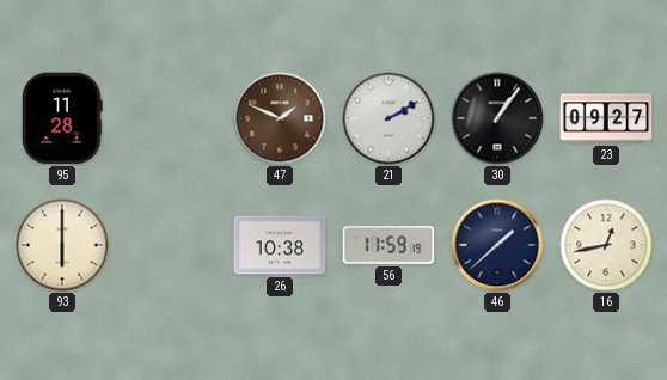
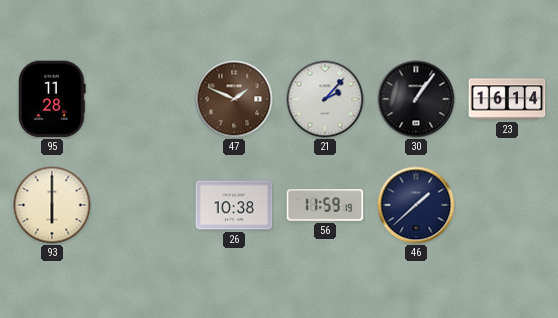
21: 2:10 -> 2:07 (325, 99)
23: 09:27 -> 16:14 (507, 99)
16: 12:43 -> none (606, 245)
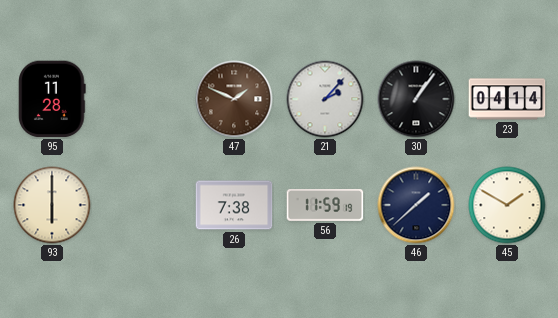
23: 16:14 -> 04:14 (507, 99)
26: 10:38 -> 7:38 (234, 205)
45: none -> 1:50 (507, 205)
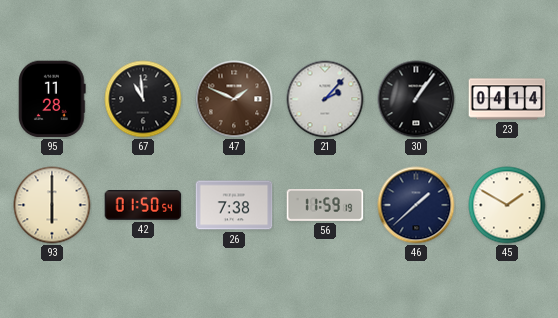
67: none -> 10:59 (143, 99)
42: none -> 01:50 (143, 206)
